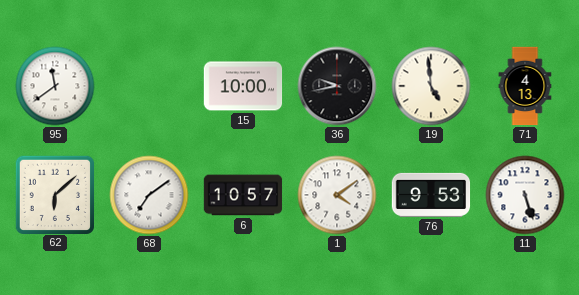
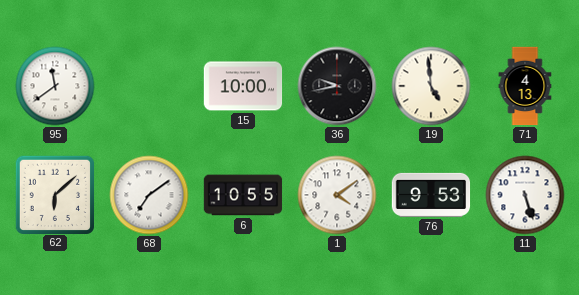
6: 10:57 -> 10:55 (243, 195)
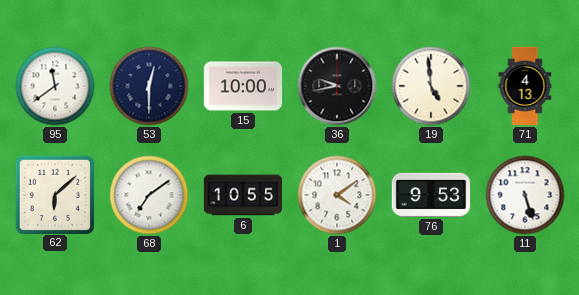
53: none -> 12:30 (149, 86)
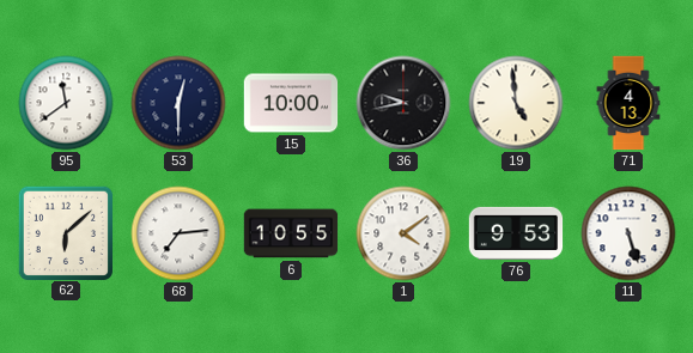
68: 7:09 -> 7:14 (178, 233)
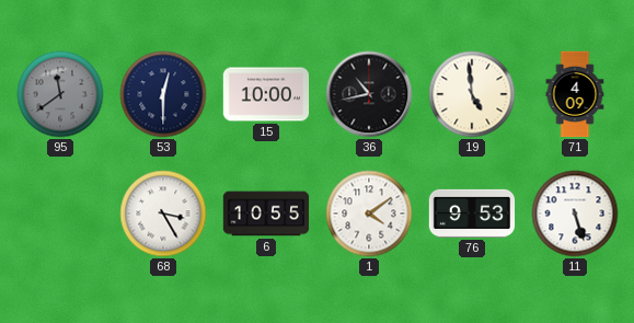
95 dial: white -> grey (60, 94)
36: 9:43 -> 10:43 (369, 94)
71: 4:13 -> 4:09 (575, 94)
62: 6:08 -> none (65, 232)
68: 7:14 -> 3:25 (163, 214)
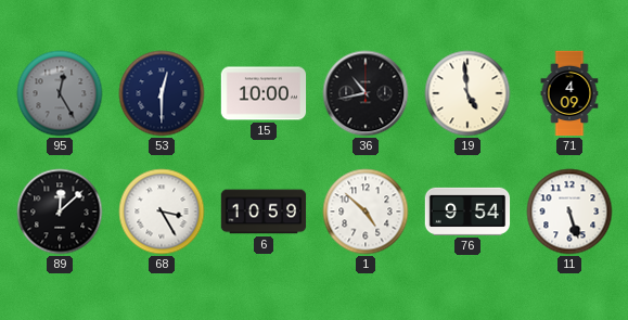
95: 11:39 -> 12:25 (60, 93)
89: none -> 12:08 (60, 212)
6: 10:55 -> 10:59 (264, 212)
1: 4:09 -> 4:52 (366, 212)
76: 9:53 -> 9:54 (467, 212)
